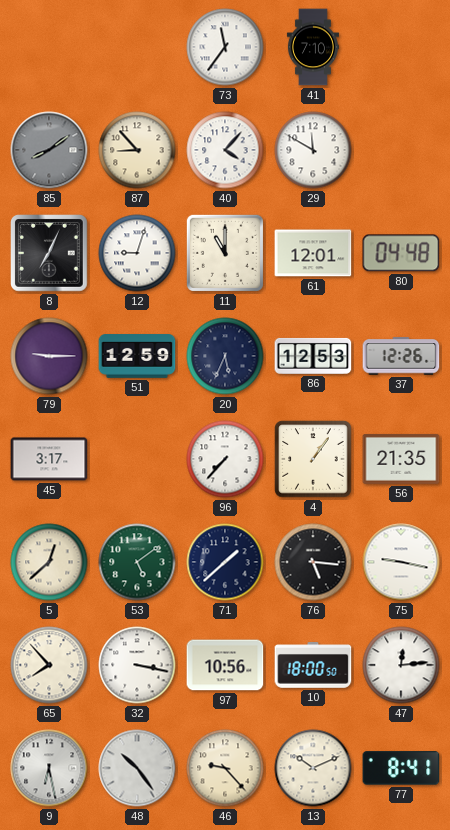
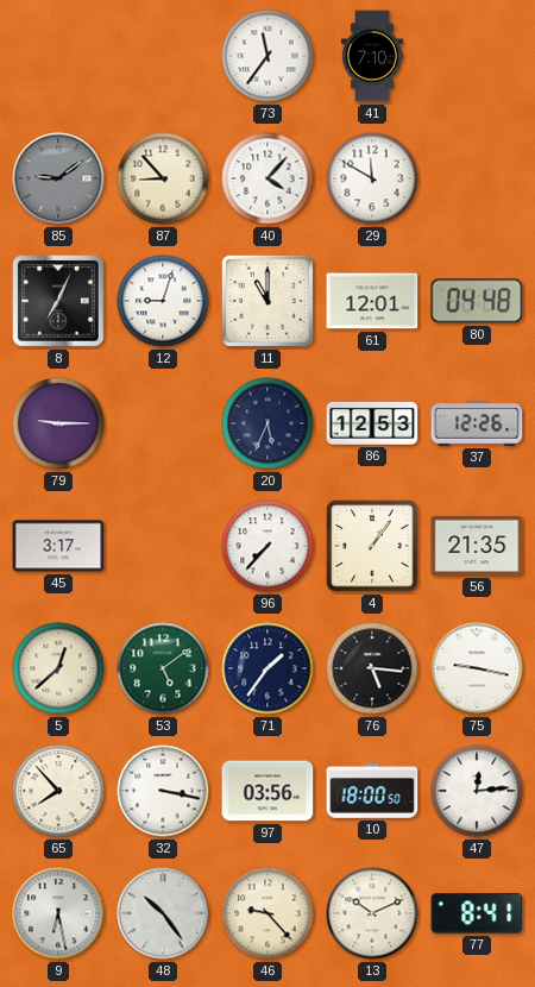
85: 8:09 -> 9:09 (58, 178)
51: 12:59 -> none (137, 356)
71: 1:38 -> 1:36 (267, 668)
97: 10:56 -> 03:56 (267, 791)
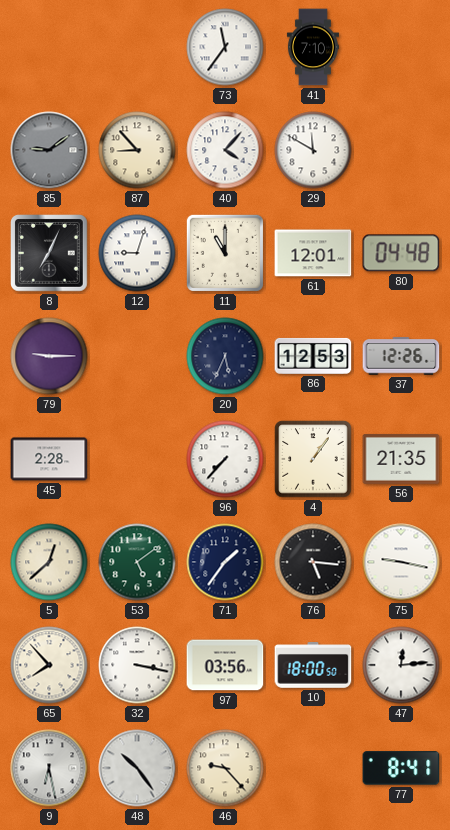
45: 3:17 -> 2:28 (49, 459)
13: 10:11 -> none (372, 913)
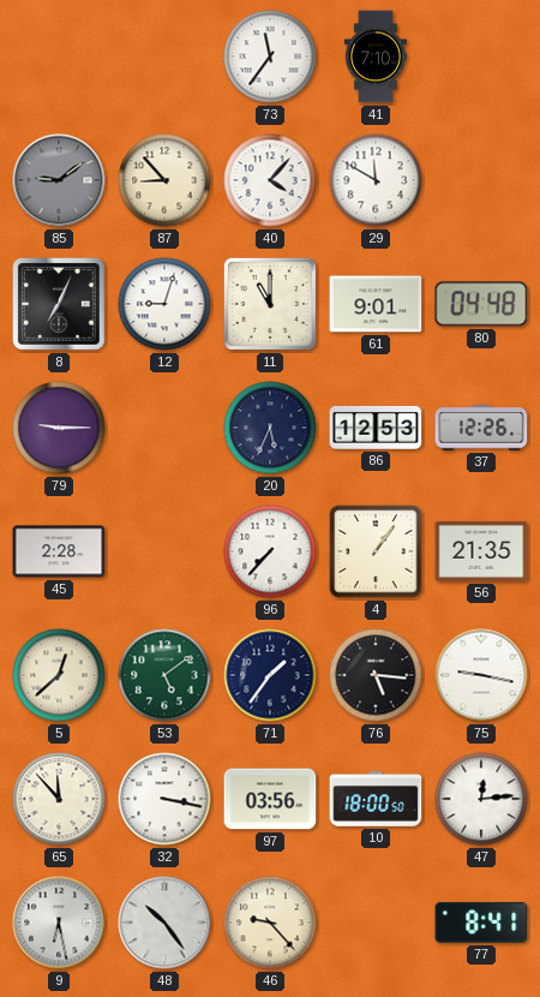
61: 12:01 -> 9:01 (376, 304)
65: 7:53 -> 11:53 (59, 799)
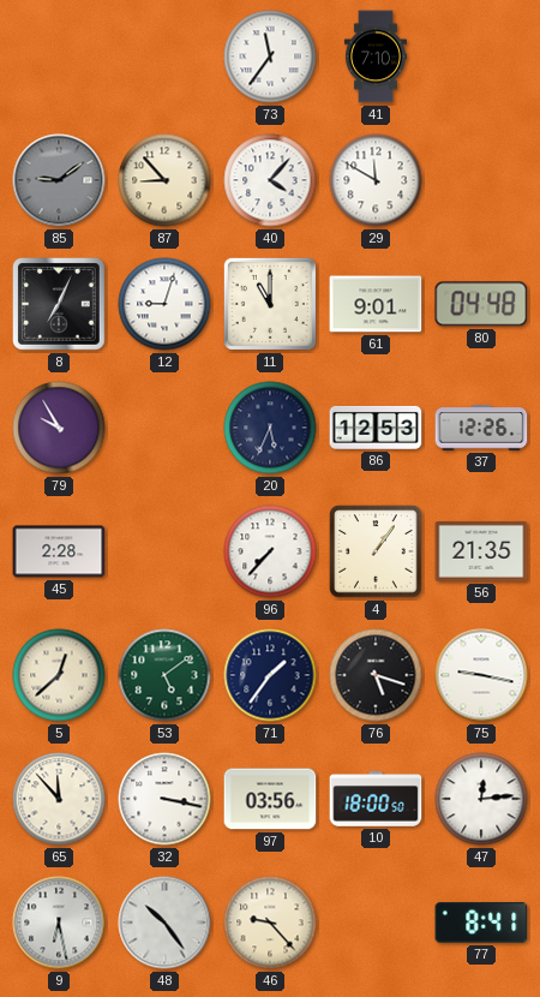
79: 9:15 -> 9:55 (59, 428)
76: 5:16 -> 5:18 (376, 675)
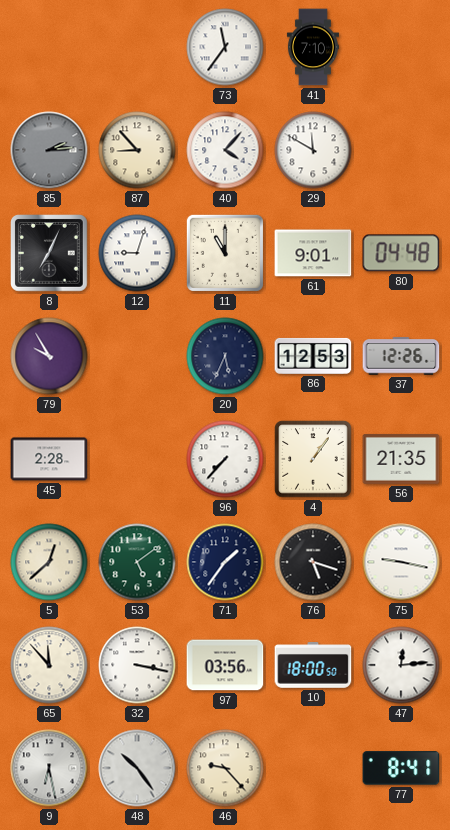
85: 9:09 -> 2:14 (49, 150)
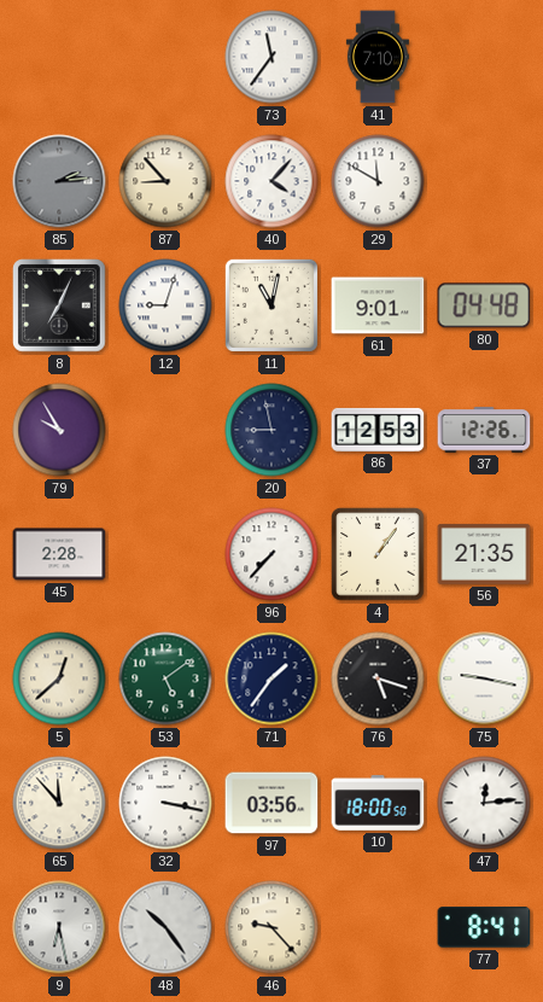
11: 11:00 -> 11:02 (271, 305)
20: 5:34 -> 8:58 (271, 430)
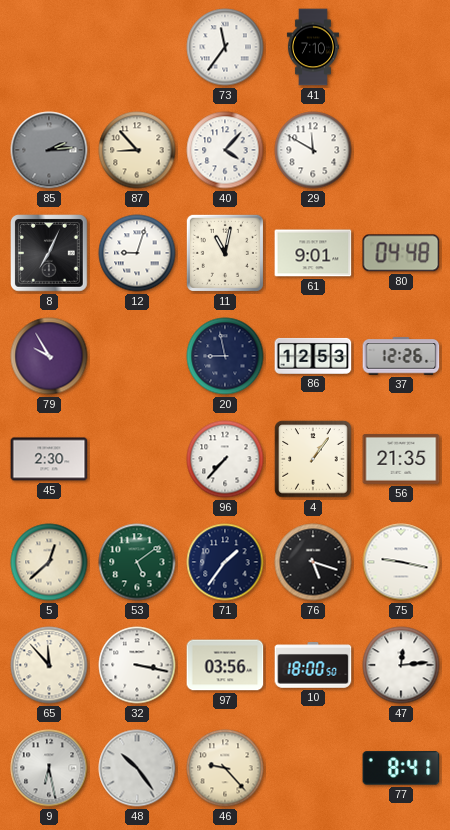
45: 2:28 -> 2:30 (49, 459)
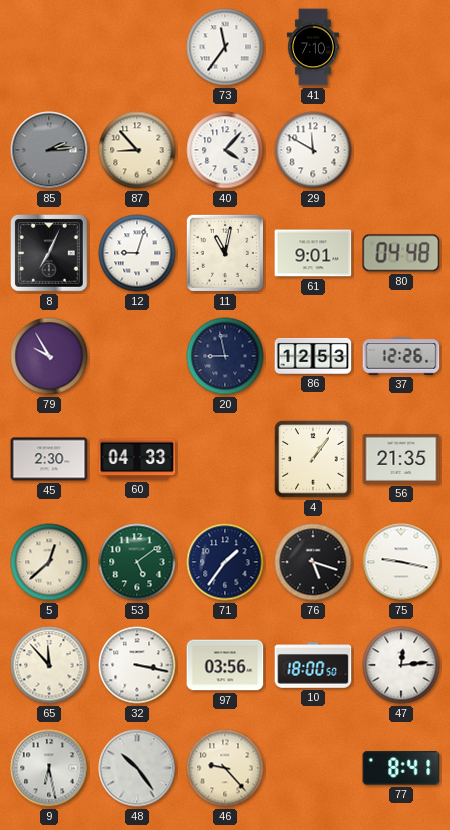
60: none -> 04:33 (137, 459)
96: 7:37 -> none (225, 459)
